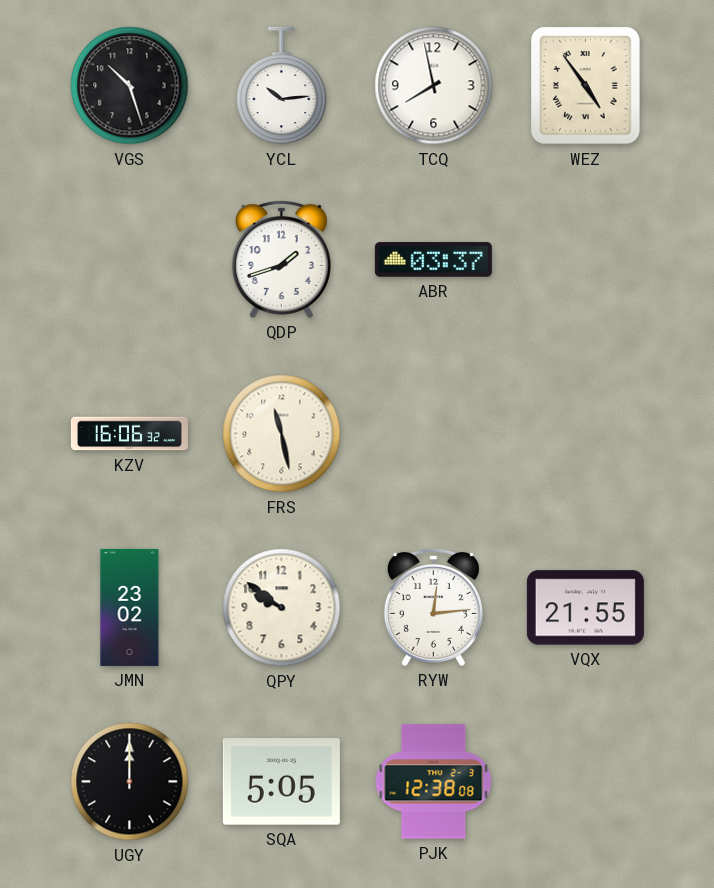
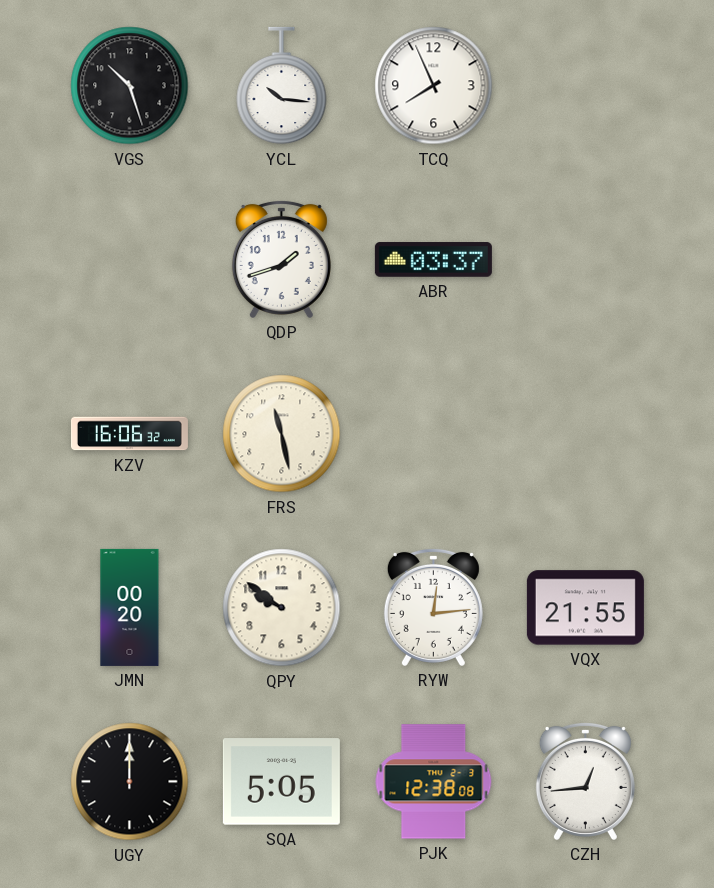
YCL: 10:14 -> 10:16 (282, 86)
TCQ: 7:58 -> 7:56 (434, 86)
WEZ: 4:54 -> none (586, 86)
JMN: 23:02 -> 00:20 (130, 607)
CZH: none -> 12:44 (585, 781)
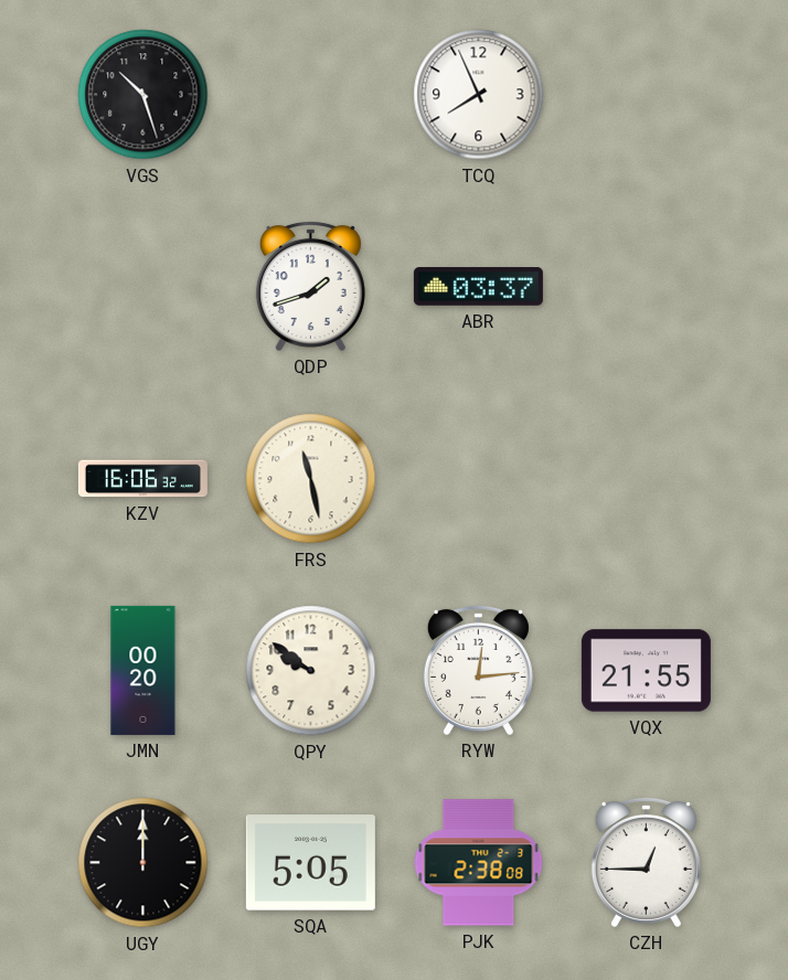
YCL: 10:16 -> none (282, 86)
PJK: 12:38 -> 2:38 (479, 863)
CZH: 12:44 -> 12:45 (646, 862)
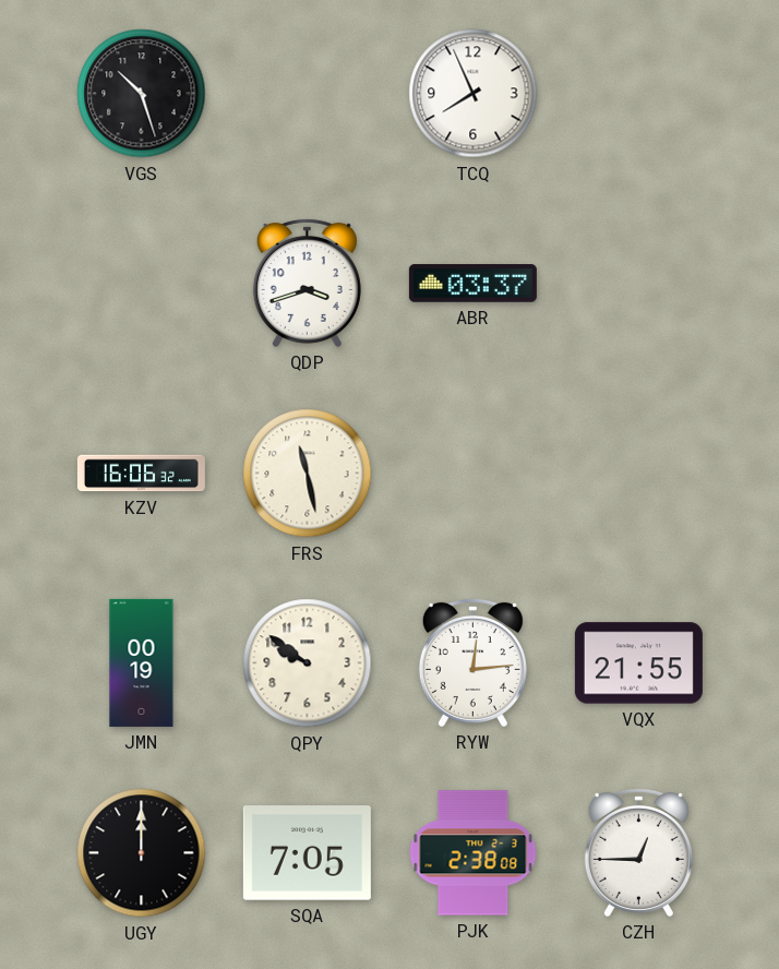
QDP: 1:42 -> 3:42 (307, 283)
JMN: 00:20 -> 00:19 (142, 662)
SQA: 5:05 -> 7:05 (307, 853)
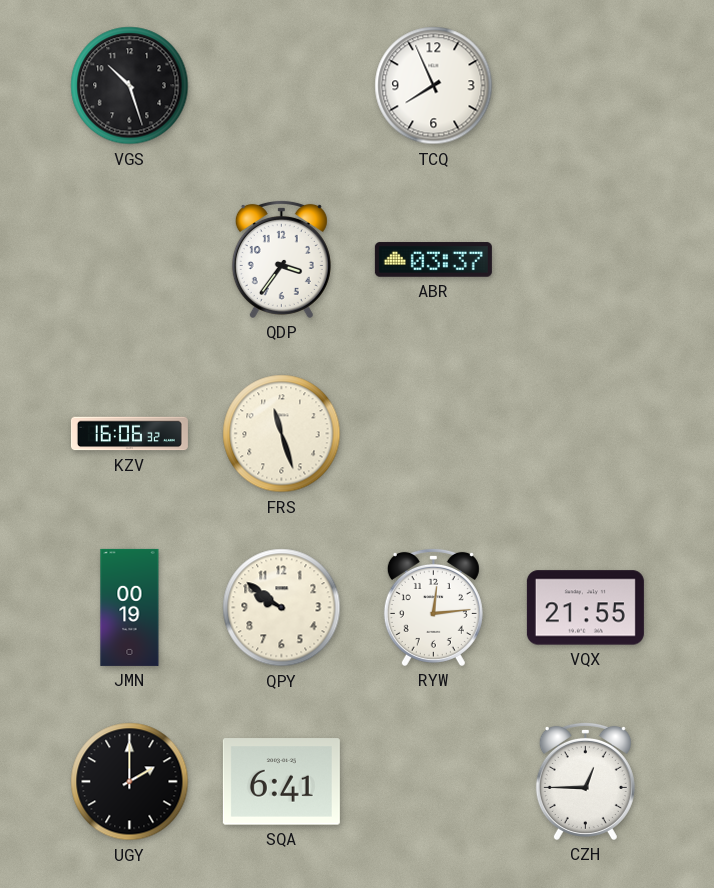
QDP: 3:42 -> 3:36 (281, 259)
FRS: 11:28 -> 11:27 (282, 434)
UGY: 12:00 -> 2:00 (130, 782)
SQA: 7:05 -> 6:41 (281, 782)
PJK: 2:38 -> none (474, 853)
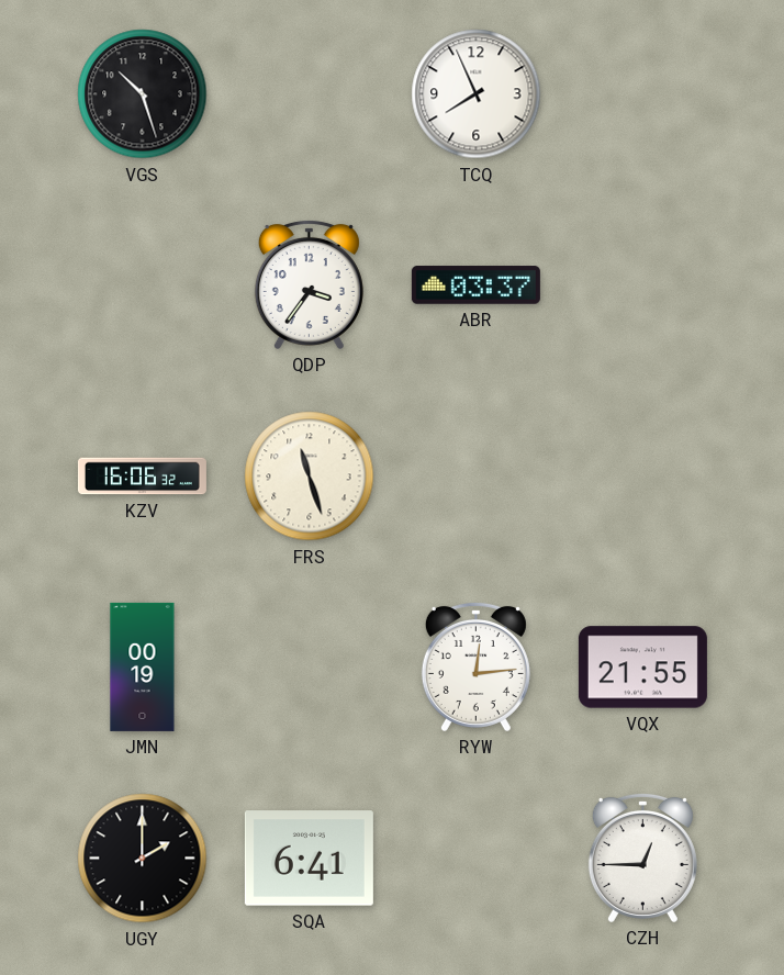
QPY: 9:51 -> none (282, 608)
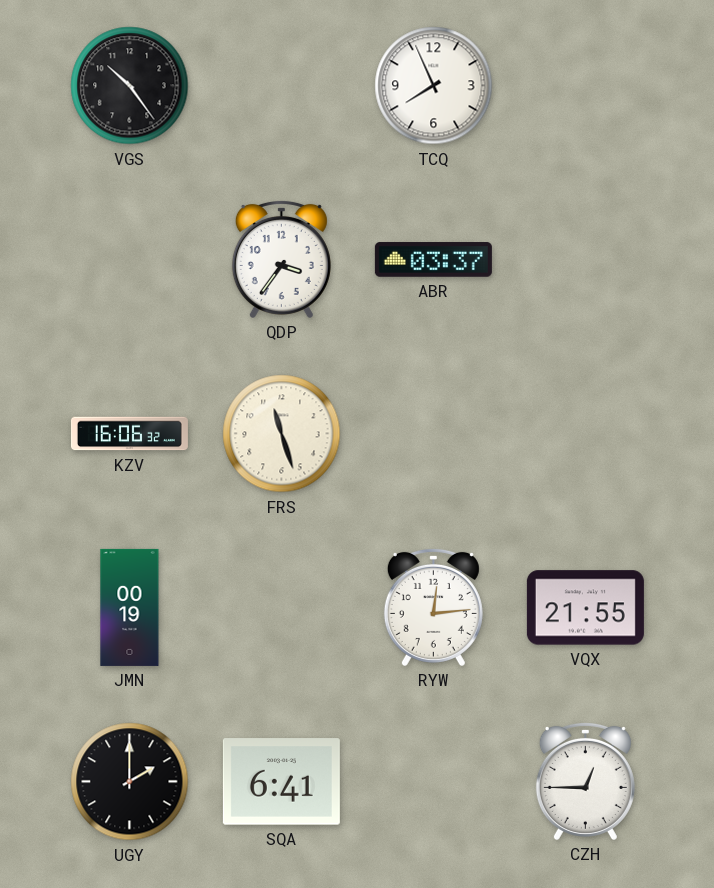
VGS: 10:27 -> 10:24 (130, 86)
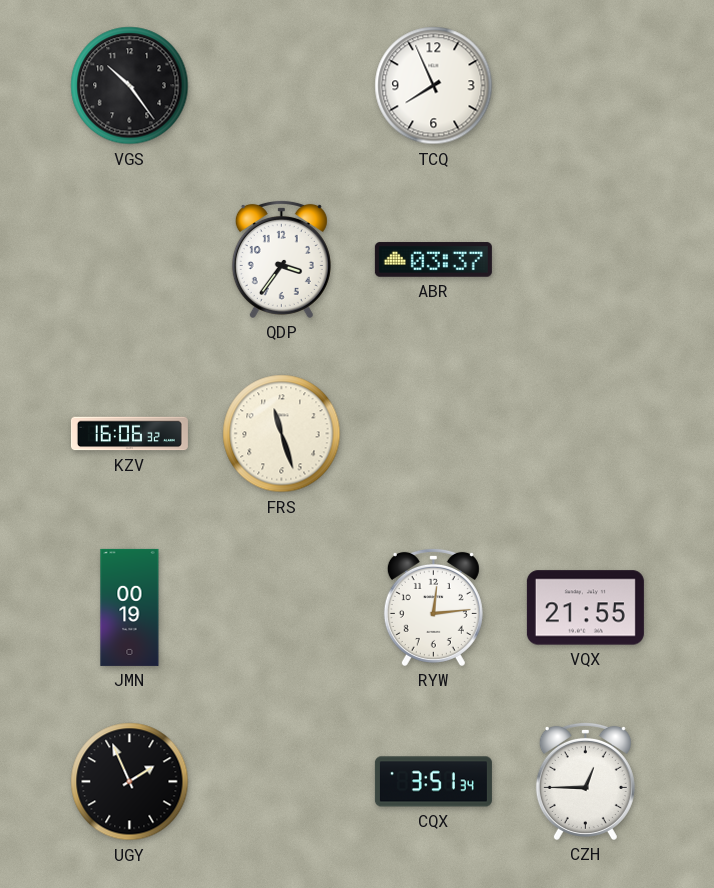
UGY: 2:00 -> 1:56 (130, 782)
SQA: 6:41 -> none (281, 782)
CQX: none -> 3:51 (433, 782)
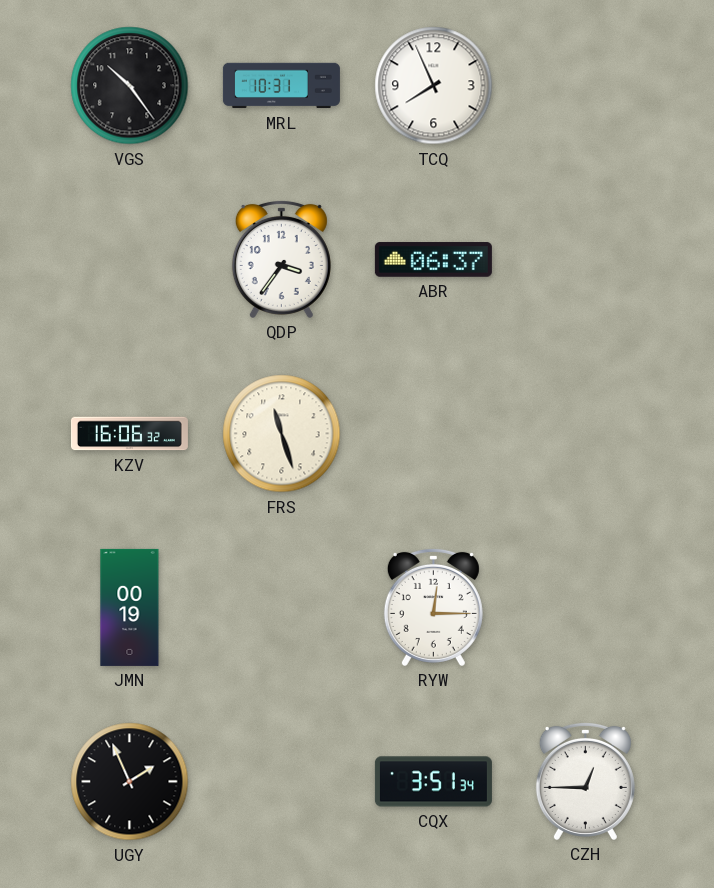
MRL: none -> 10:31 (281, 86)
ABR: 03:37 -> 06:37 (433, 260)
RYW: 12:14 -> 12:15 (433, 607)
VQX: 21:55 -> none (585, 608)
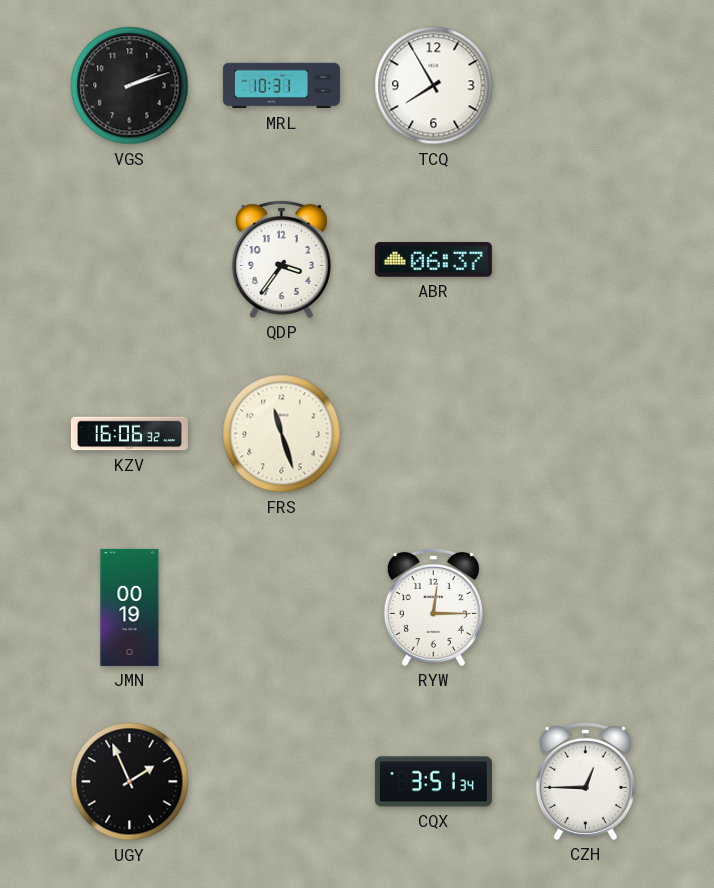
VGS: 10:24 -> 2:12 (130, 86)
TCQ: 7:56 -> 7:55 (434, 86)
